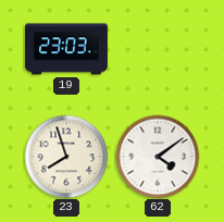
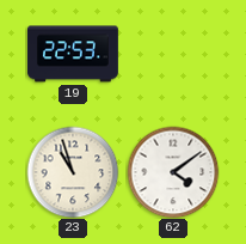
19: 23:03 -> 22:53 (74, 54)
23: 7:57 -> 10:57 (73, 172)
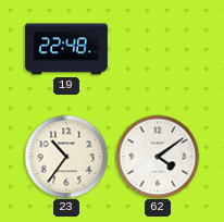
19: 22:53 -> 22:48 (67, 49)
23: 10:57 -> 10:36 (66, 157)
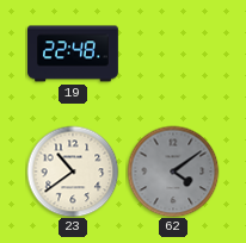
23: 10:36 -> 10:39 (73, 172)
62 dial: white -> grey (173, 172)
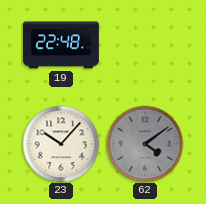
23: 10:39 -> 10:07 (61, 144)
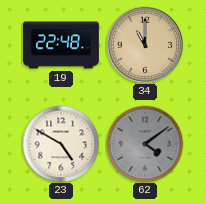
34: none -> 11:00 (145, 45)
23: 10:07 -> 4:50 (61, 144)
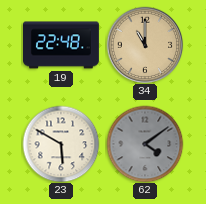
23: 4:50 -> 5:50 (61, 144)
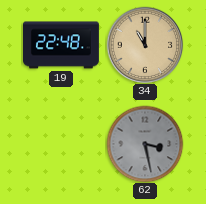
23: 5:50 -> none (61, 144)
62: 4:09 -> 3:28 (145, 144)
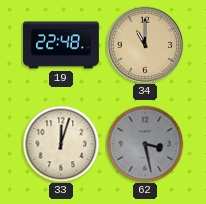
33: none -> 12:03 (61, 144)
